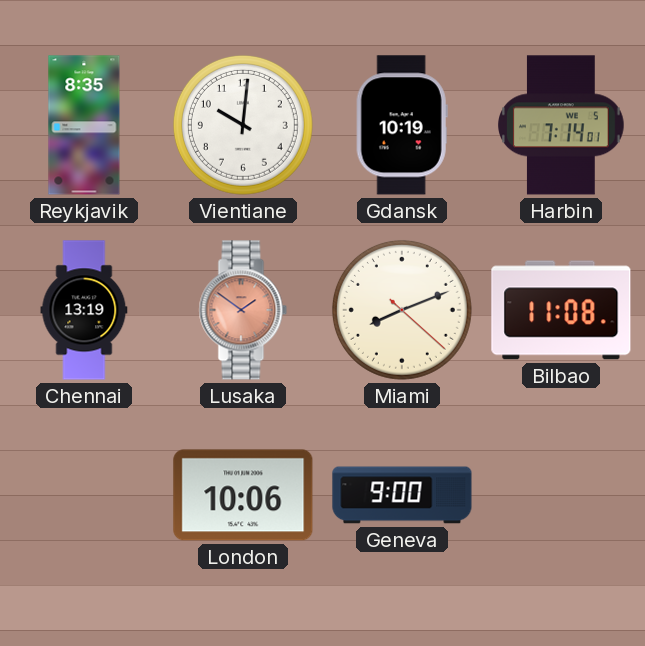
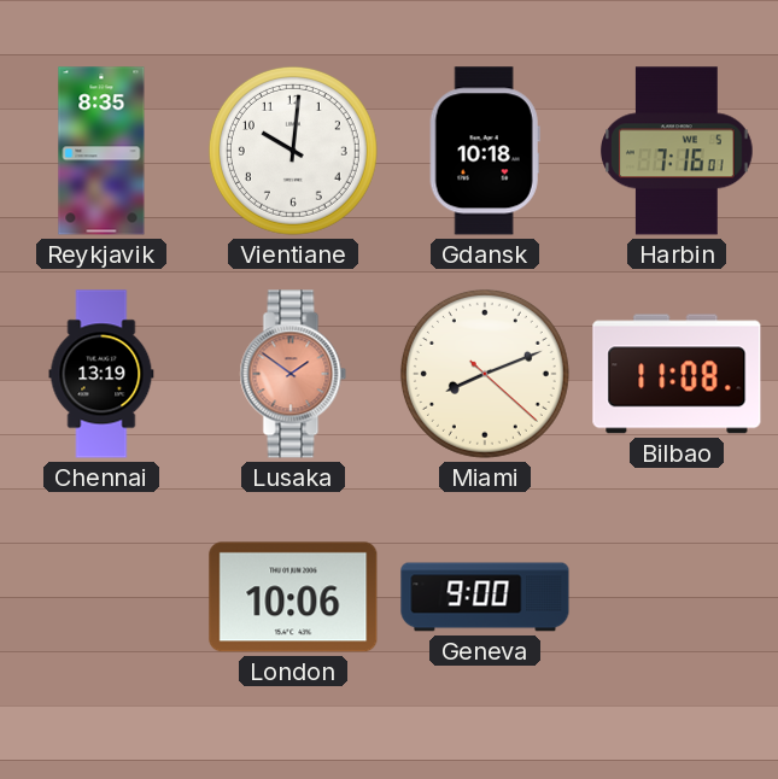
Gdansk: 10:19 -> 10:18 (485, 151)
Harbin: 7:14 -> 7:16 (678, 151)
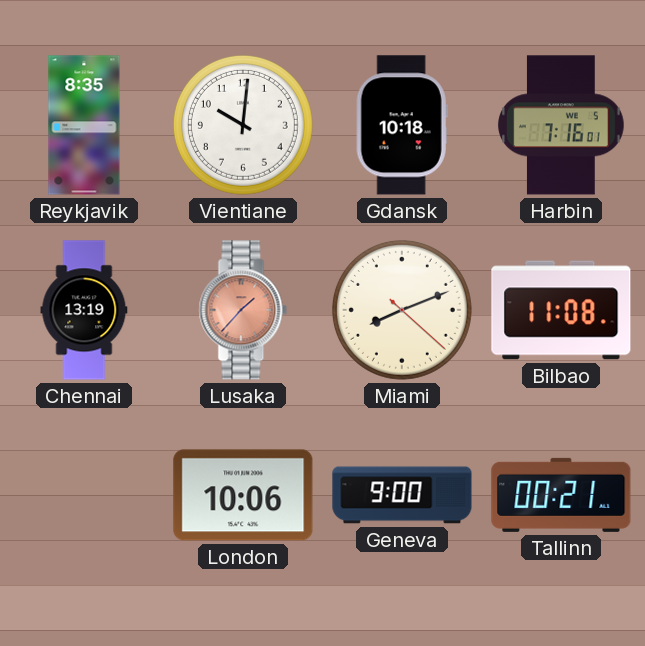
Lusaka: 1:51 -> 1:37 (243, 310)
Tallinn: none -> 00:21 (561, 495)
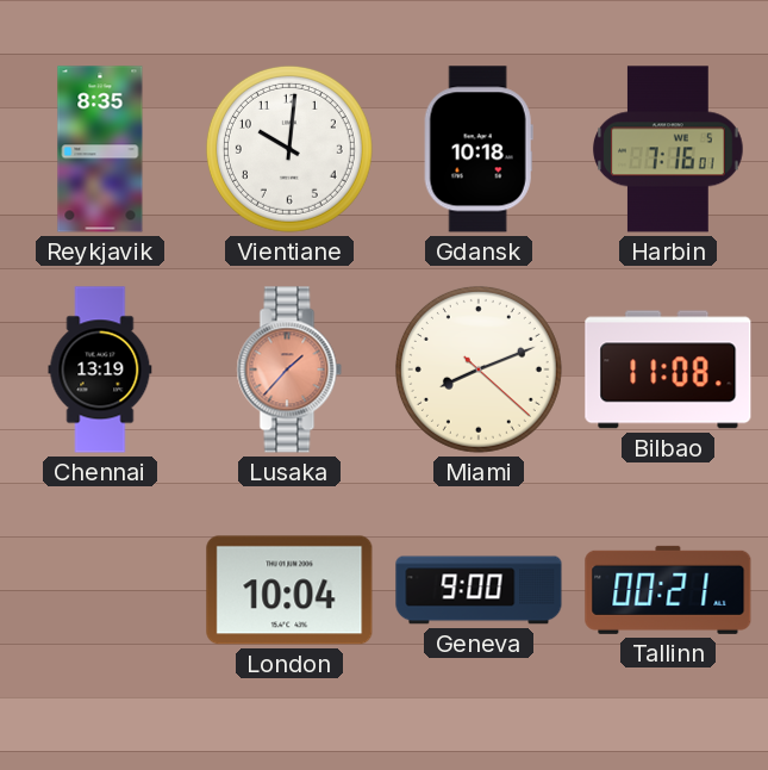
London: 10:06 -> 10:04 (289, 590)
